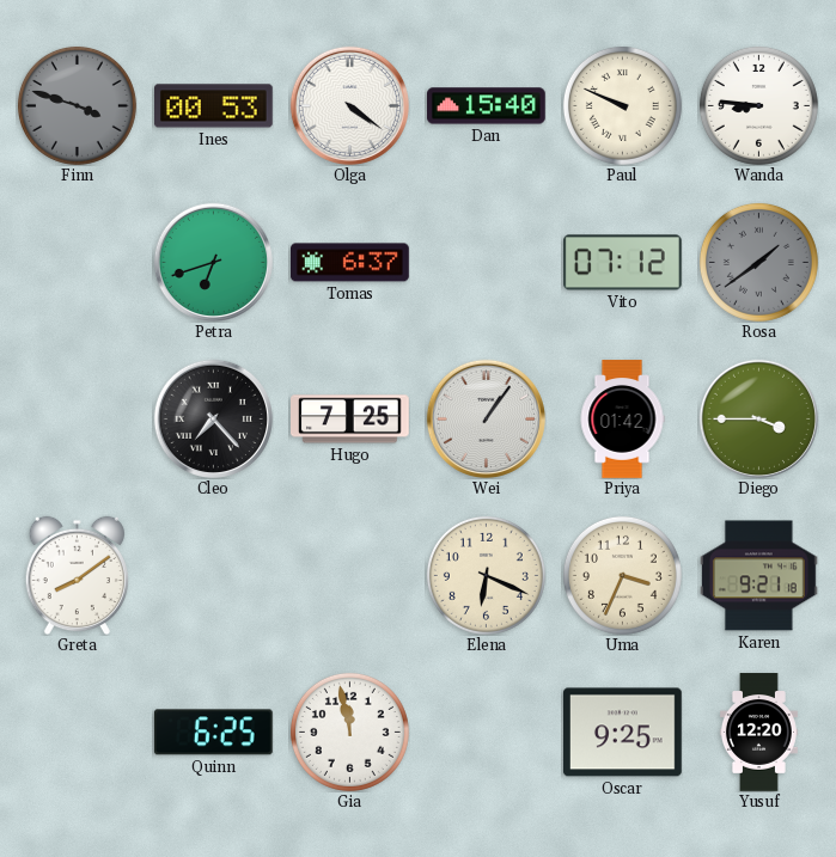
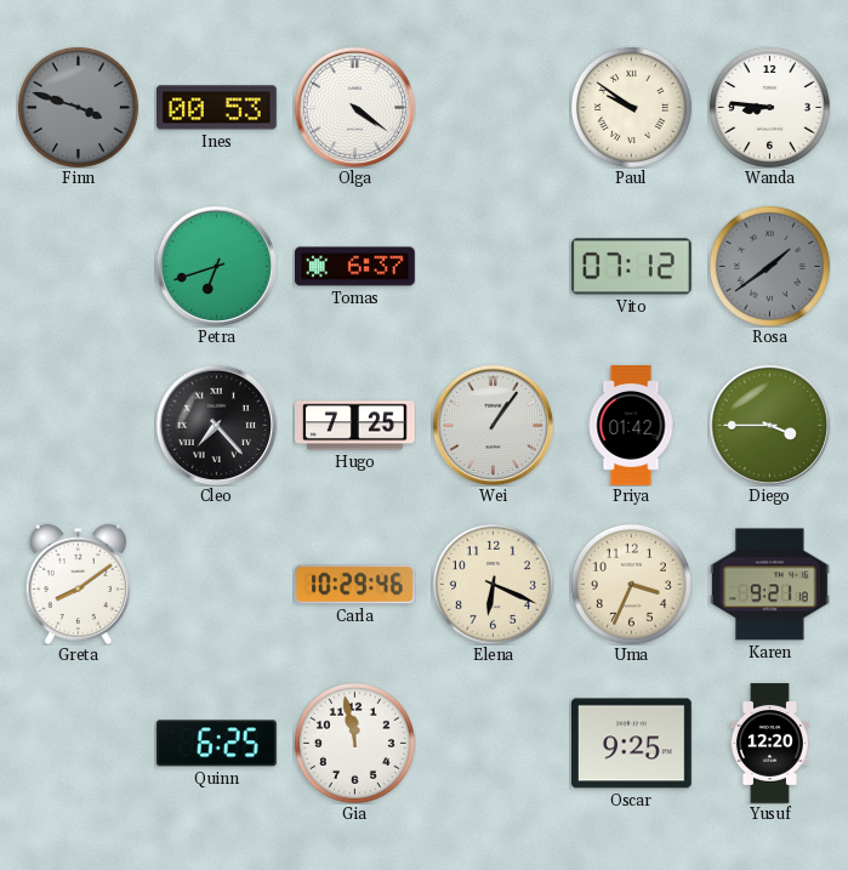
Dan: 15:40 -> none (487, 106)
Paul: 9:49 -> 9:51 (631, 107)
Carla: none -> 10:29 (354, 585)
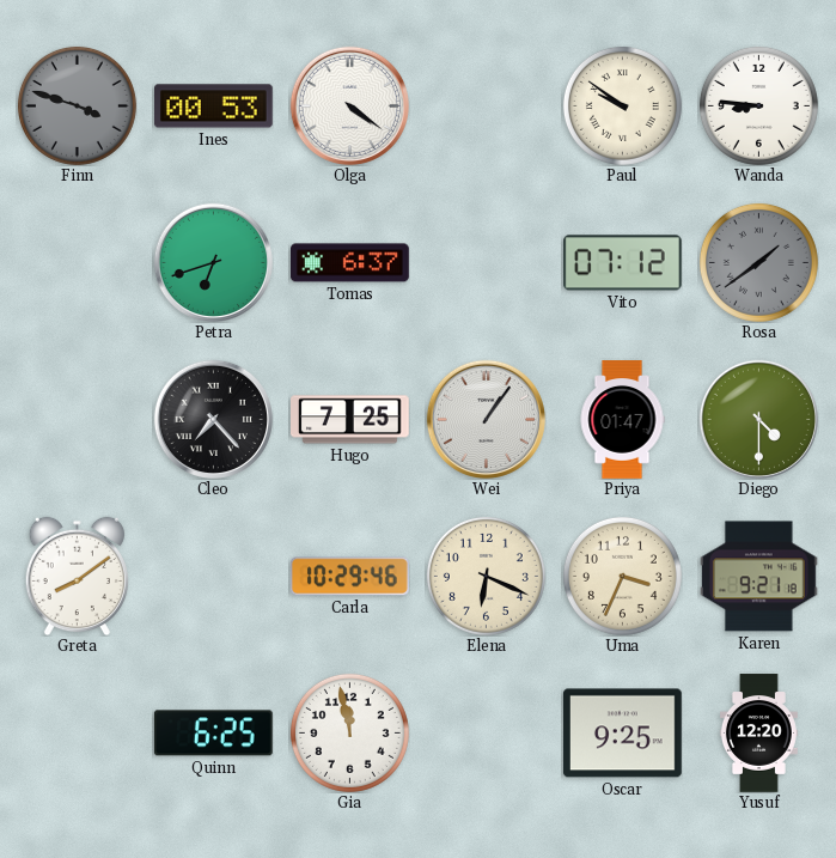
Priya: 01:42 -> 01:47 (622, 420)
Diego: 3:45 -> 4:30 (758, 419)
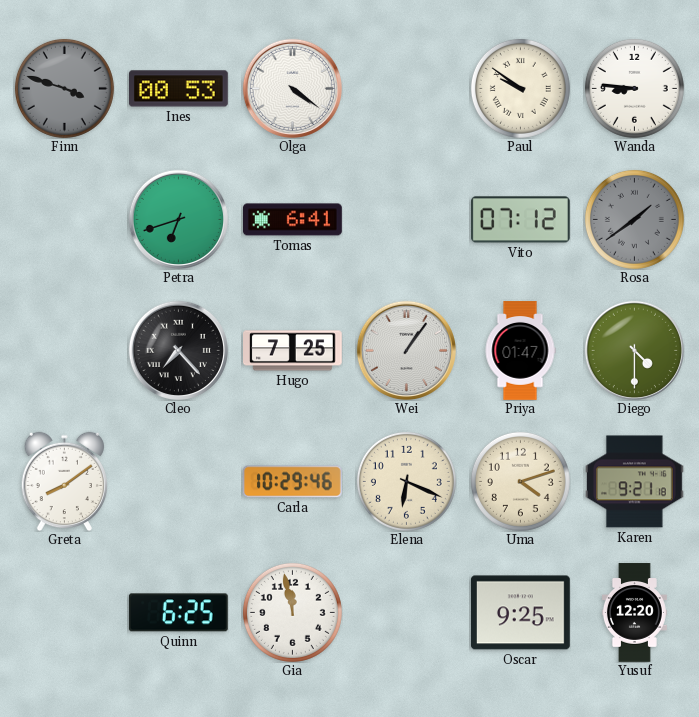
Tomas: 6:37 -> 6:41 (293, 220)
Uma: 3:34 -> 4:12 (520, 481)
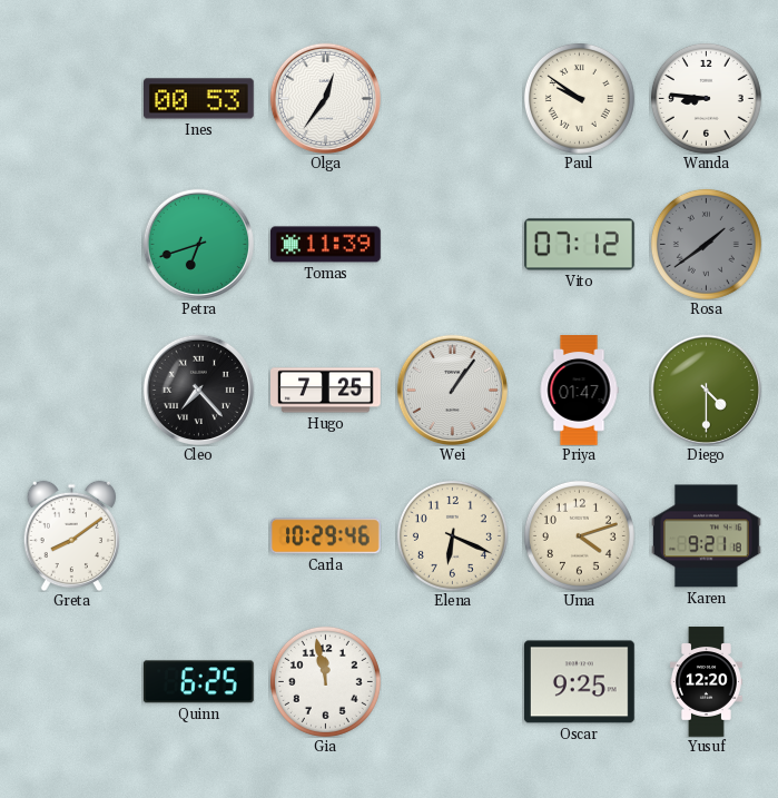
Finn: 3:48 -> none (64, 88)
Olga: 4:21 -> 12:36 (325, 98)
Tomas: 6:41 -> 11:39 (326, 245)
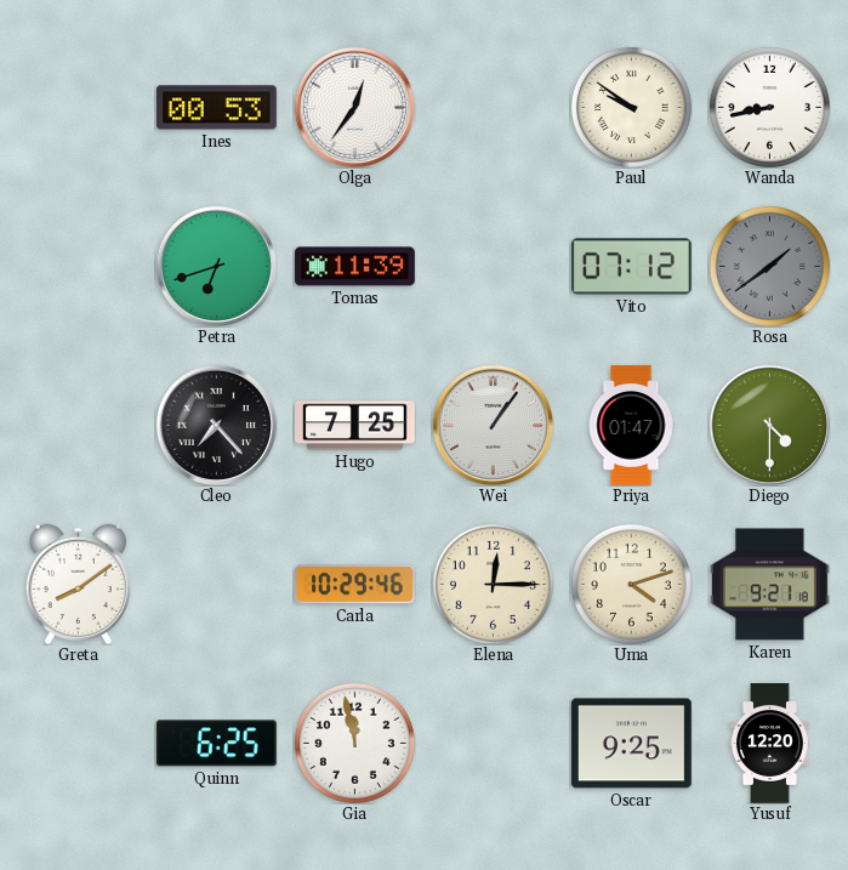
Wanda: 8:46 -> 8:43 (769, 107)
Elena: 6:19 -> 12:15 (493, 584)
